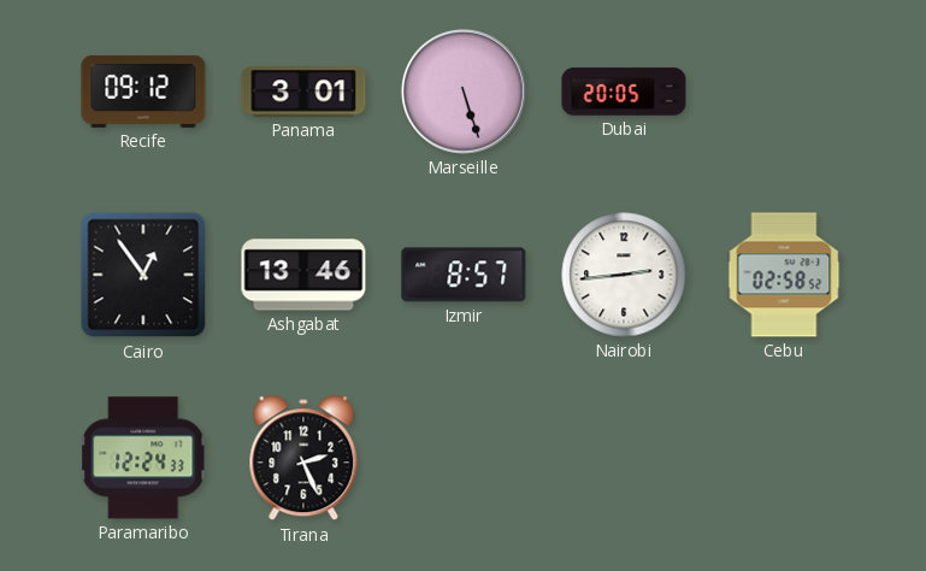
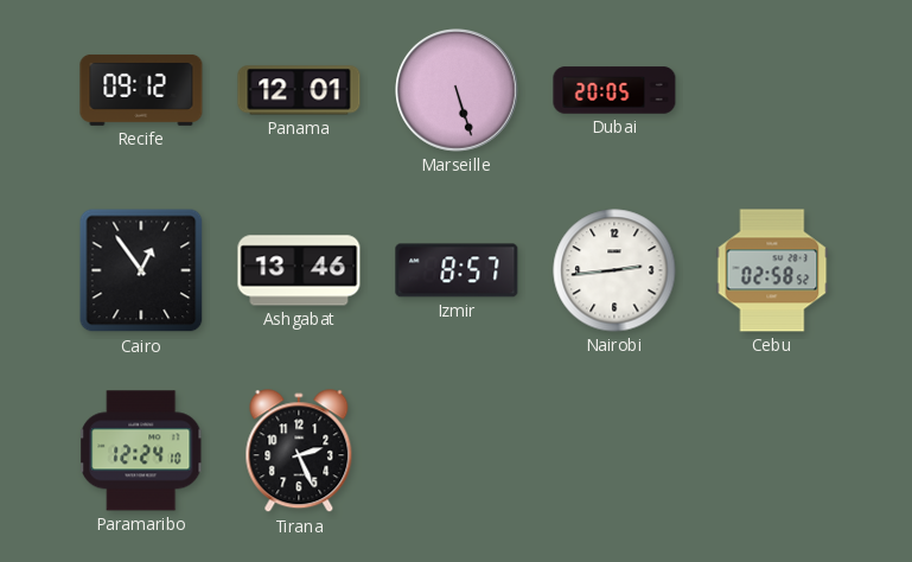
Panama: 3:01 -> 12:01 (299, 90)
Paramaribo: 12:24:33 -> 12:24:10 (141, 451)
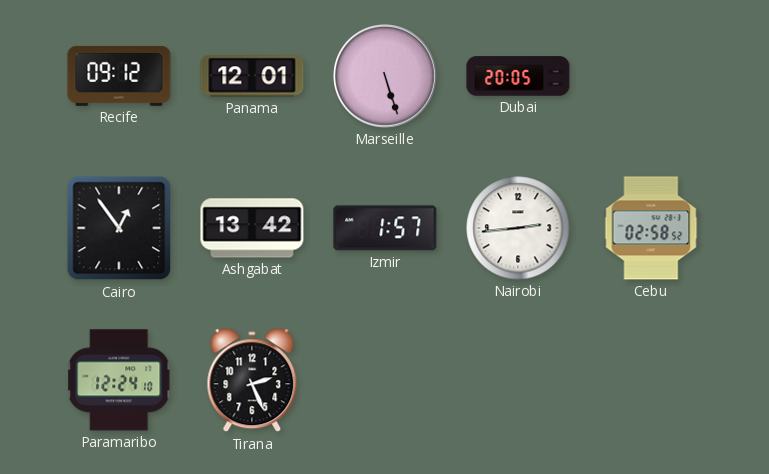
Ashgabat: 13:46 -> 13:42 (252, 228)
Izmir: 8:57 -> 1:57 (385, 228)
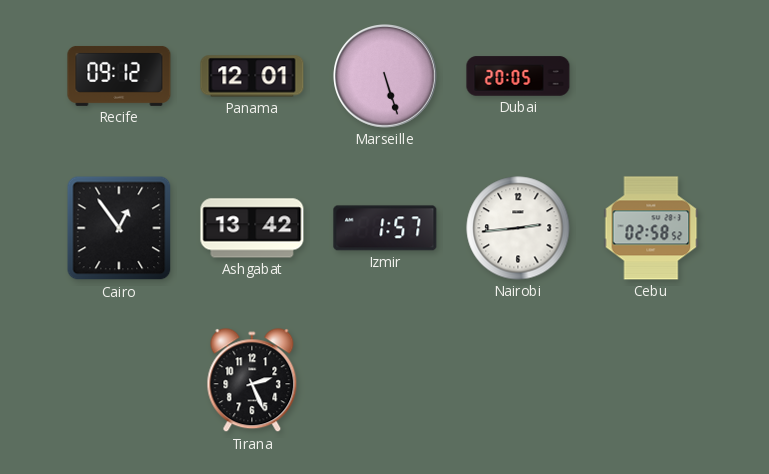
Paramaribo: 12:24 -> none (119, 380)
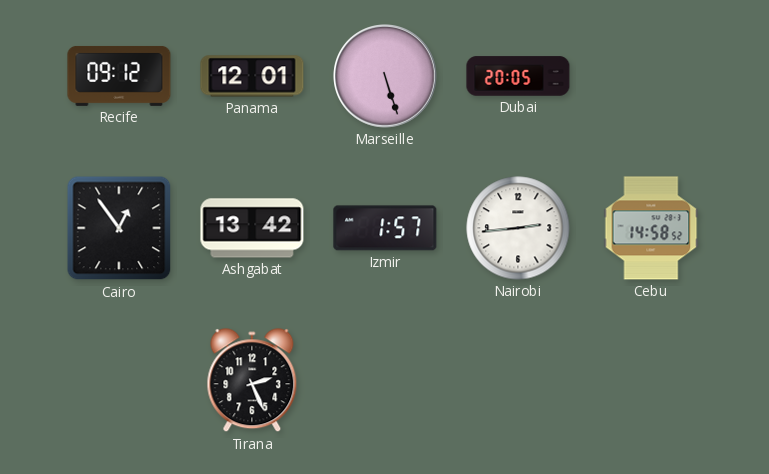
Cebu: 02:58 -> 14:58 (651, 228)
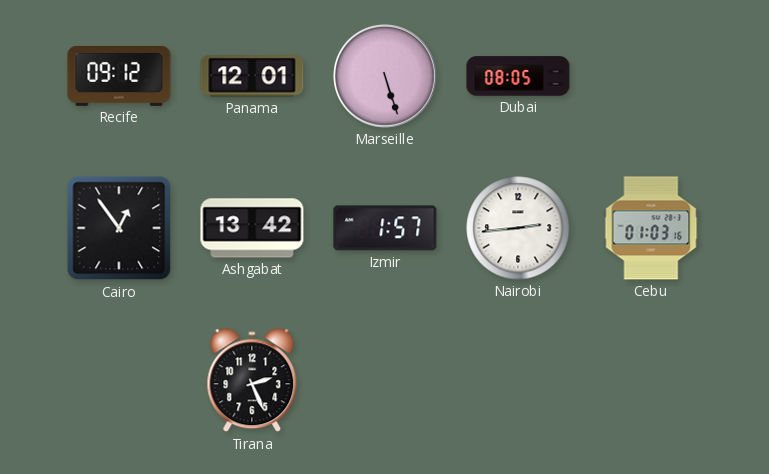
Dubai: 20:05 -> 08:05 (518, 76)
Cebu: 14:58 -> 01:03 (651, 228)
